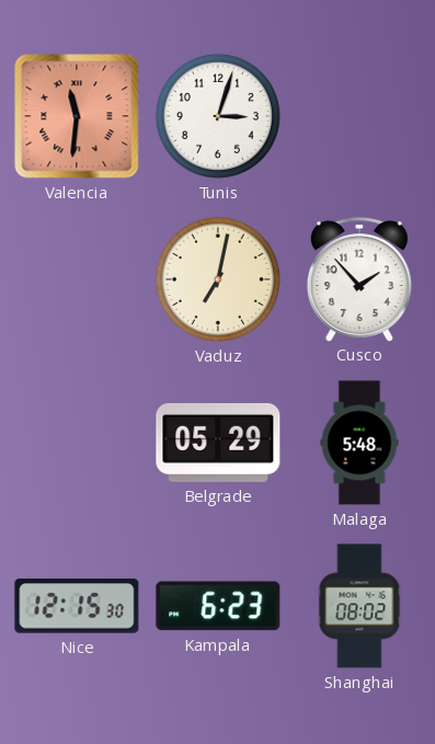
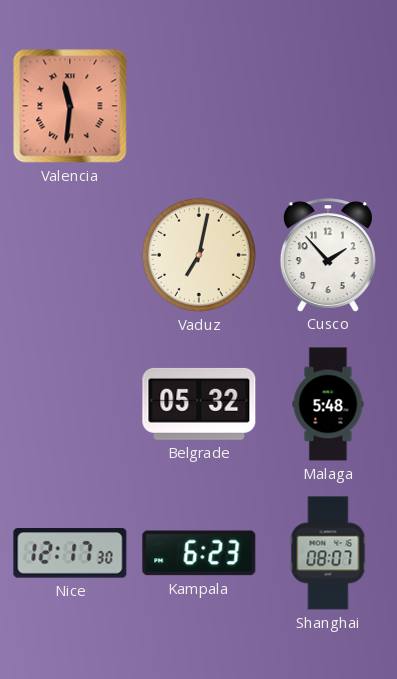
Tunis: 3:03 -> none (218, 116)
Belgrade: 05:29 -> 05:32 (199, 404)
Nice: 12:15 -> 12:17 (70, 553)
Shanghai: 08:02 -> 08:07 (328, 553)
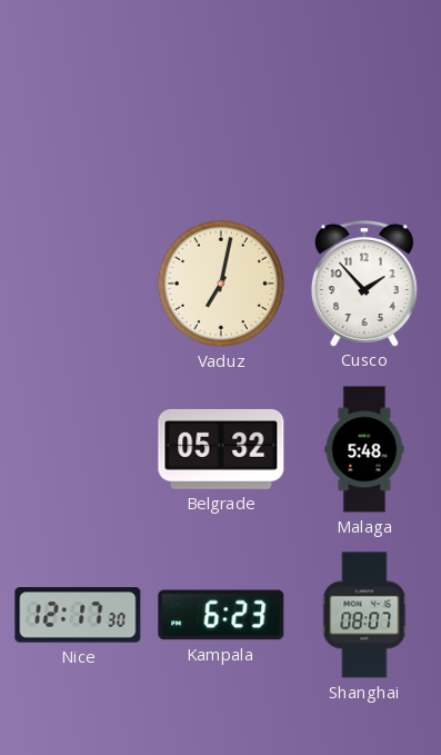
Valencia: 11:31 -> none (70, 106)
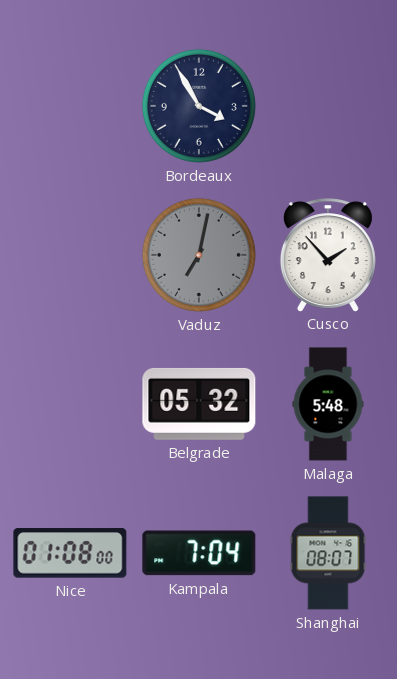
Bordeaux: none -> 3:55 (199, 106)
Vaduz dial: cream -> grey (199, 255)
Nice: 12:17 -> 01:08 (70, 553)
Kampala: 6:23 -> 7:04 (199, 553)
